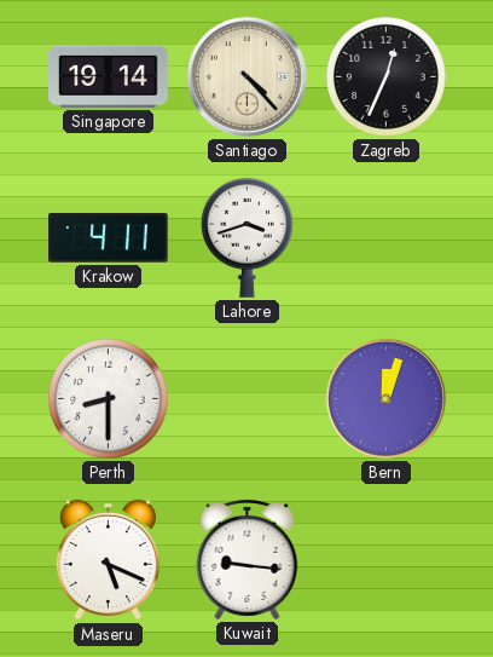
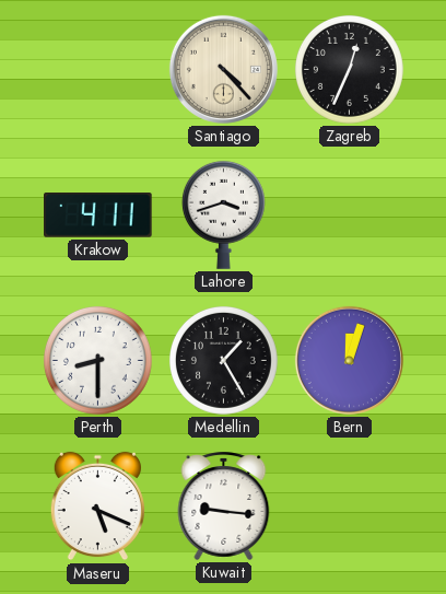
Singapore: 19:14 -> none (109, 76)
Medellin: none -> 1:25 (223, 360)
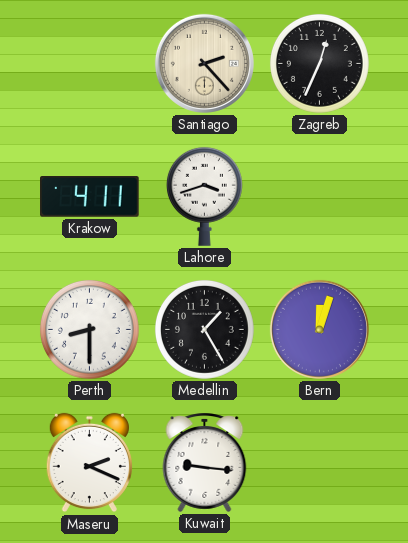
Santiago: 4:23 -> 2:23 (204, 63)
Maseru: 5:19 -> 2:19 (89, 463)
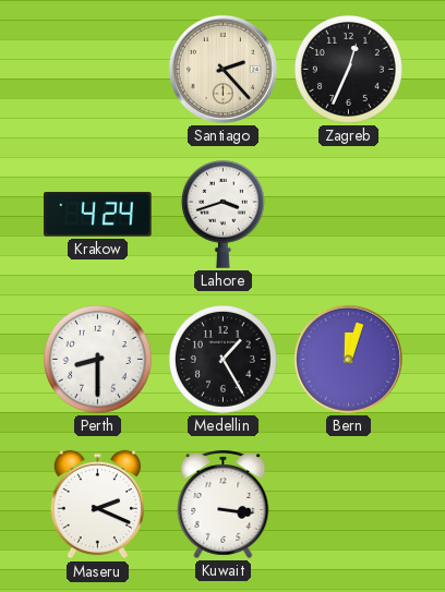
Krakow: 4:11 -> 4:24 (98, 215)
Kuwait: 9:16 -> 3:16 (224, 504)
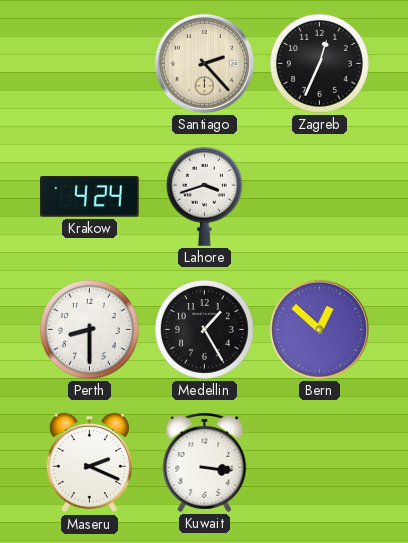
Bern: 12:03 -> 12:52 (319, 329)
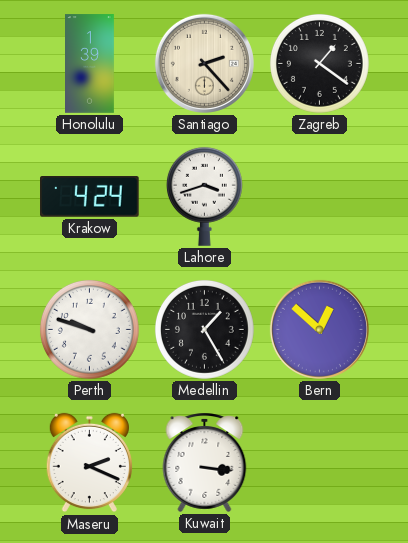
Honolulu: none -> 1:39 (90, 64)
Zagreb: 12:34 -> 1:21 (319, 63)
Perth: 8:30 -> 9:48 (89, 329)
